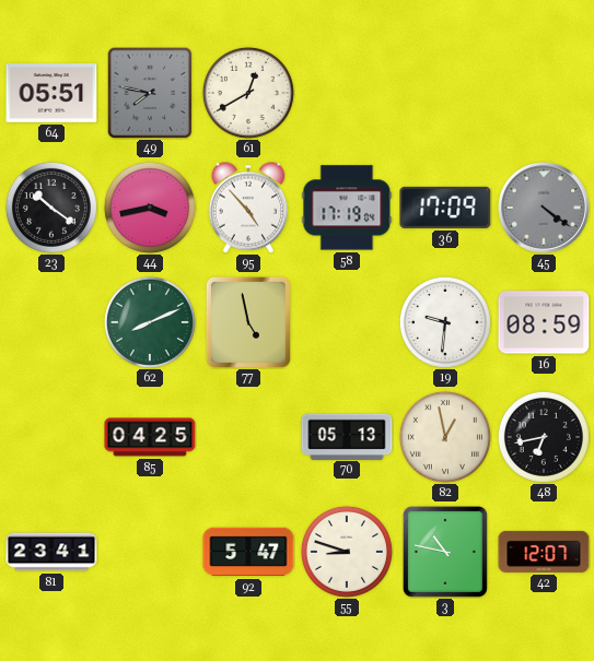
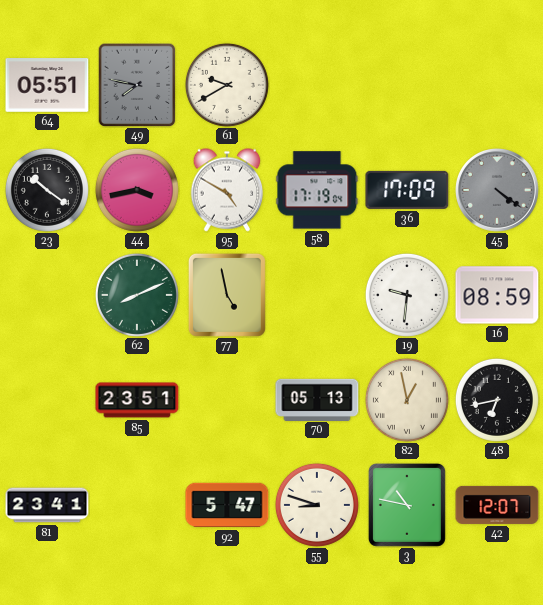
61: 12:40 -> 9:40 (227, 85)
95: 4:53 -> 4:50 (227, 190)
85: 04:25 -> 23:51 (137, 400)
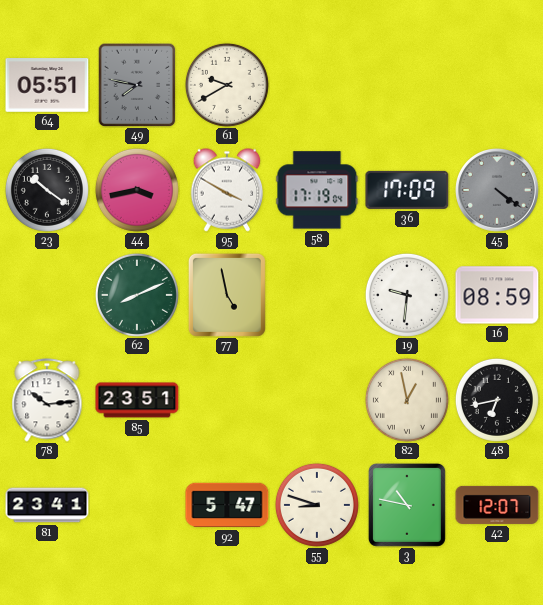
95: 4:50 -> 3:50 (227, 190)
78: none -> 10:14 (47, 400)
70: 05:13 -> none (317, 399)
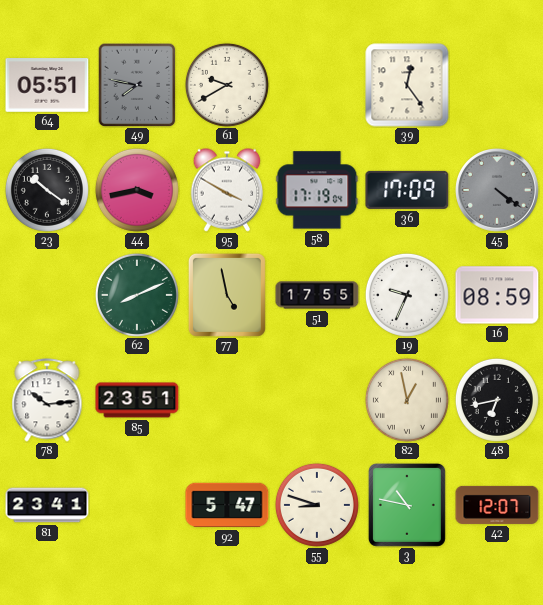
39: none -> 12:24 (407, 85)
51: none -> 17:55 (317, 295)
19: 9:31 -> 9:34 (407, 295)
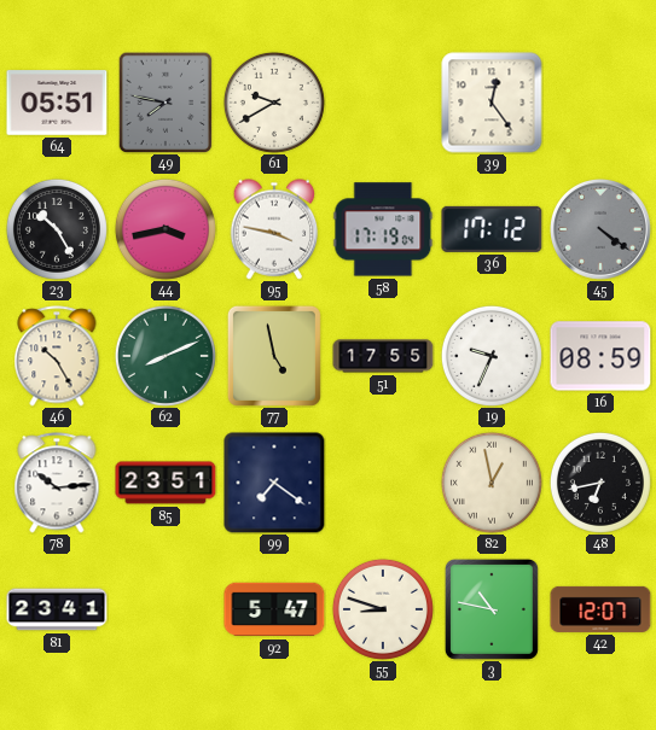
23: 10:21 -> 10:25 (57, 229)
95: 3:50 -> 3:47 (274, 229)
36: 17:09 -> 17:12 (492, 229)
46: none -> 10:25 (57, 356)
99: none -> 7:21 (274, 483)
